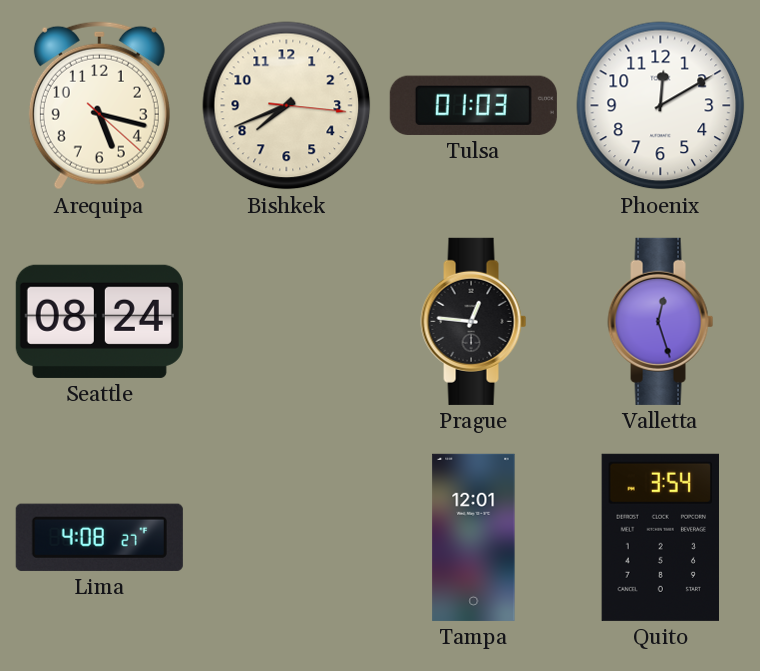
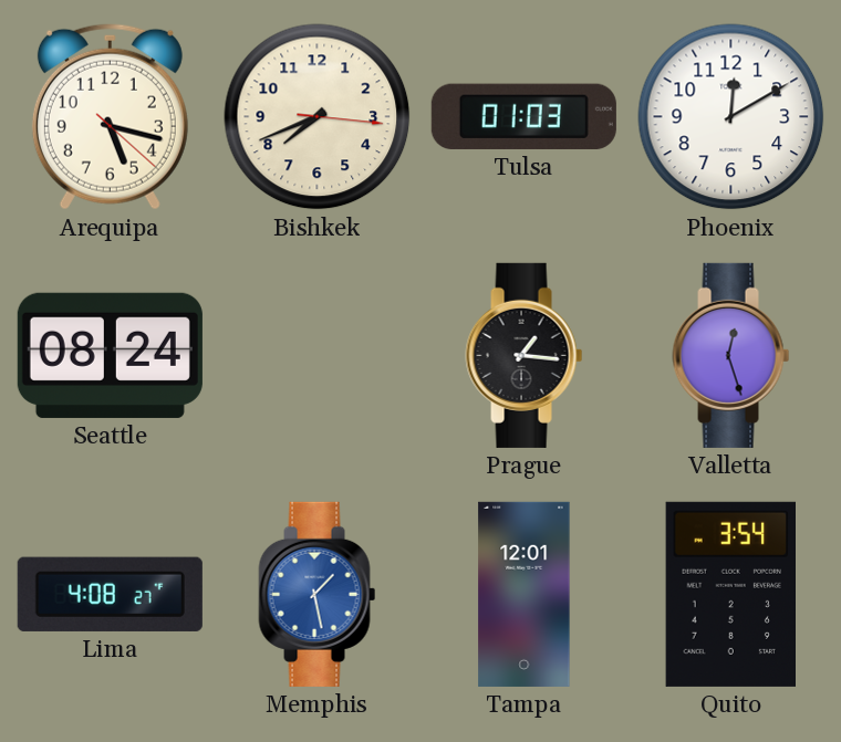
Prague: 12:46 -> 1:16 (525, 355)
Memphis: none -> 1:28 (318, 594)
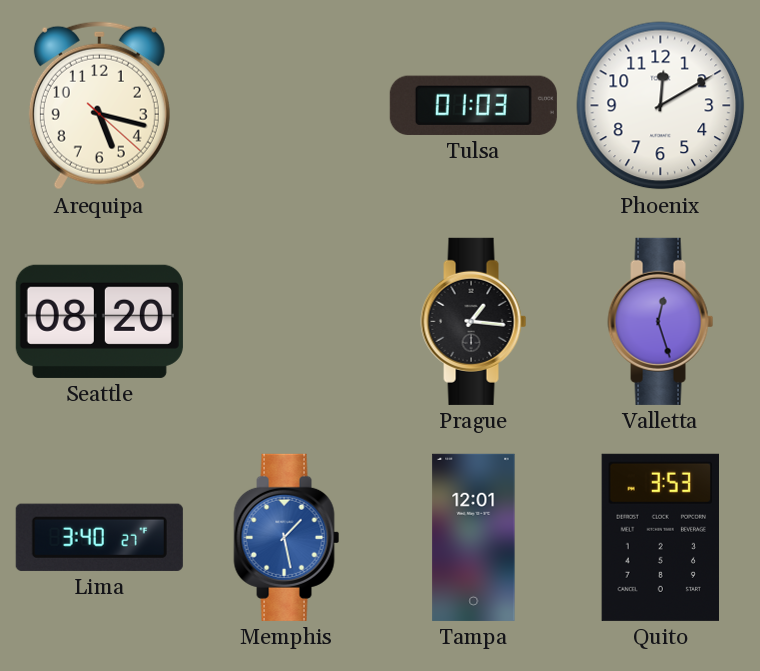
Bishkek: 7:41 -> none (318, 117)
Seattle: 08:24 -> 08:20 (99, 321)
Lima: 4:08 -> 3:40 (99, 537)
Quito: 3:54 -> 3:53 (660, 537)
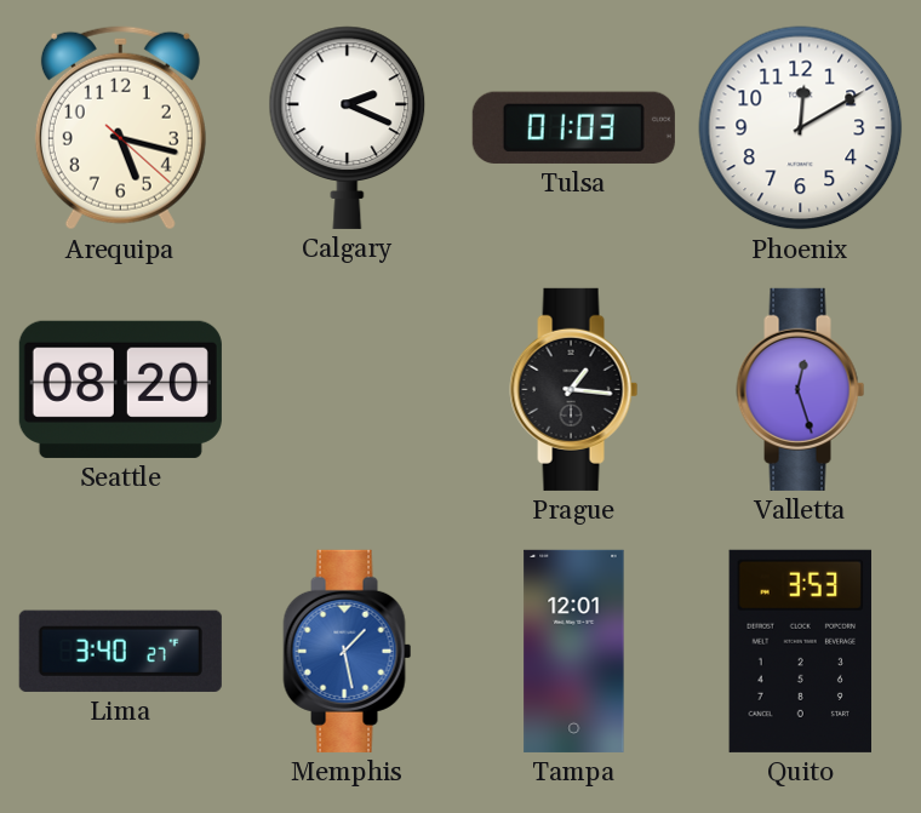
Calgary: none -> 2:19 (348, 127)
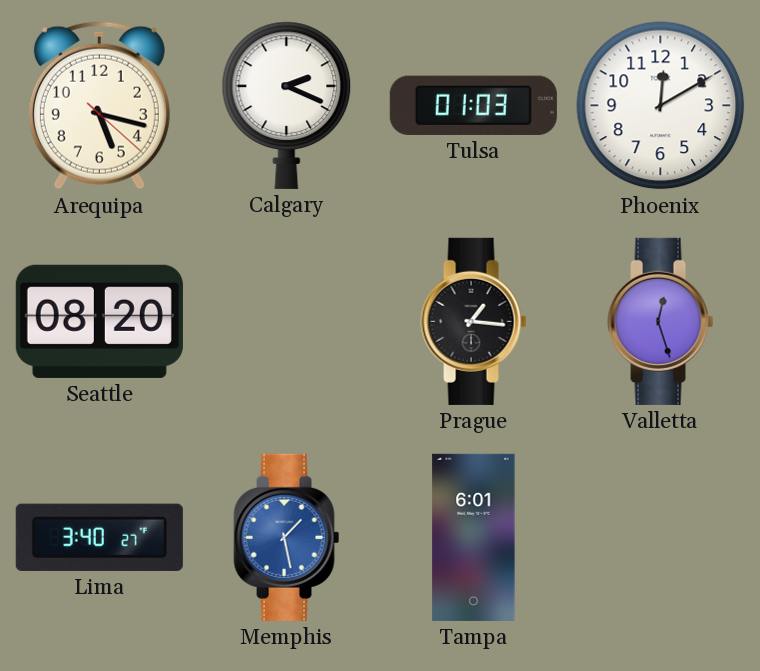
Tampa: 12:01 -> 6:01 (474, 537)
Quito: 3:53 -> none (800, 651)
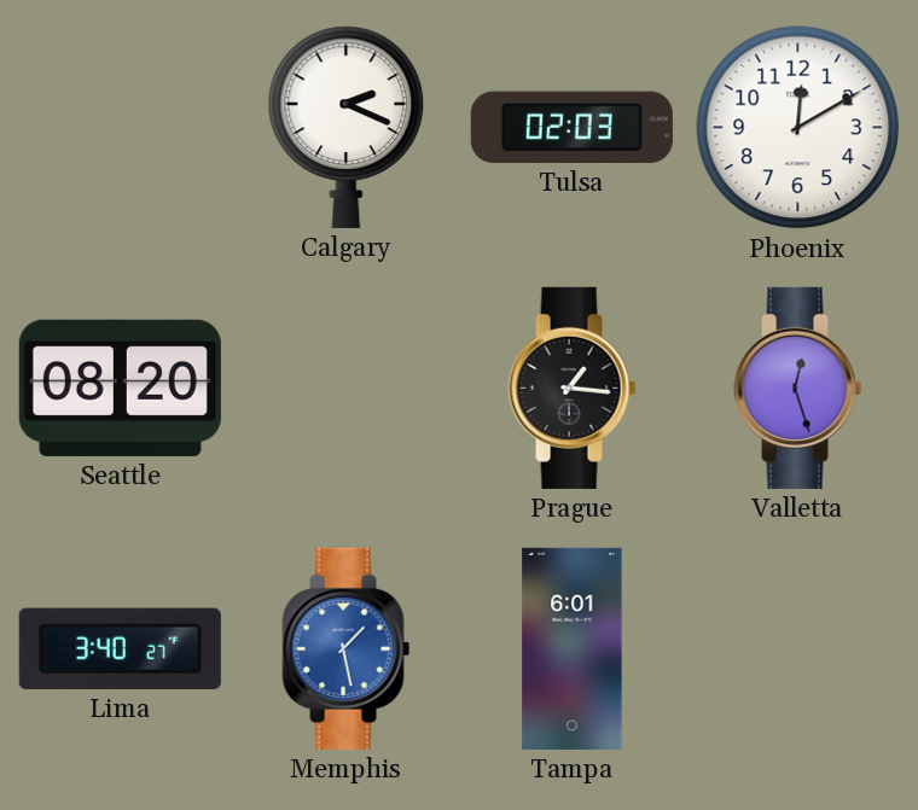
Arequipa: 5:17 -> none (99, 106)
Tulsa: 01:03 -> 02:03 (571, 127)
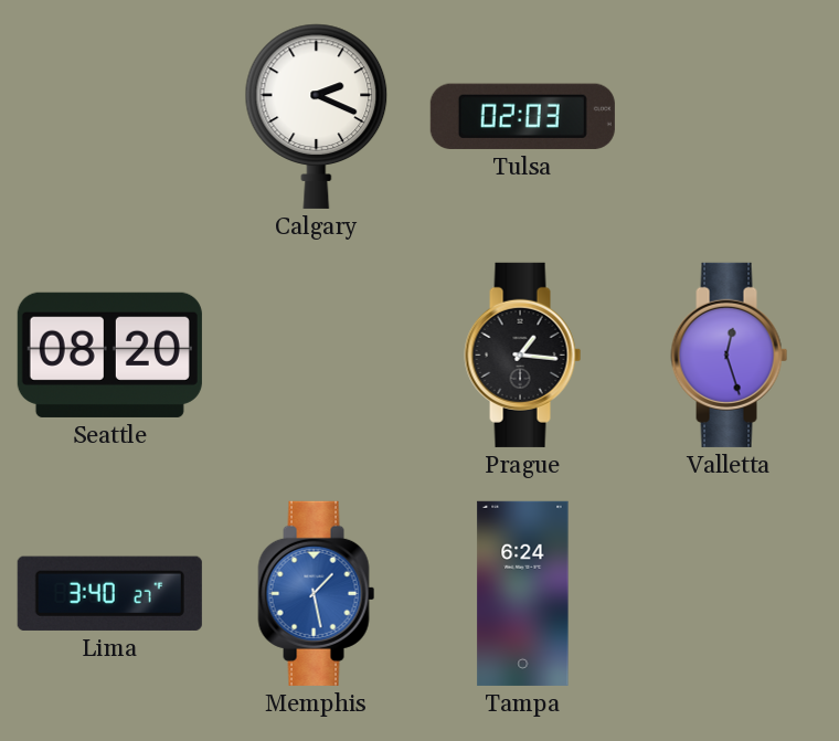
Phoenix: 12:10 -> none (798, 128)
Tampa: 6:01 -> 6:24 (523, 593)
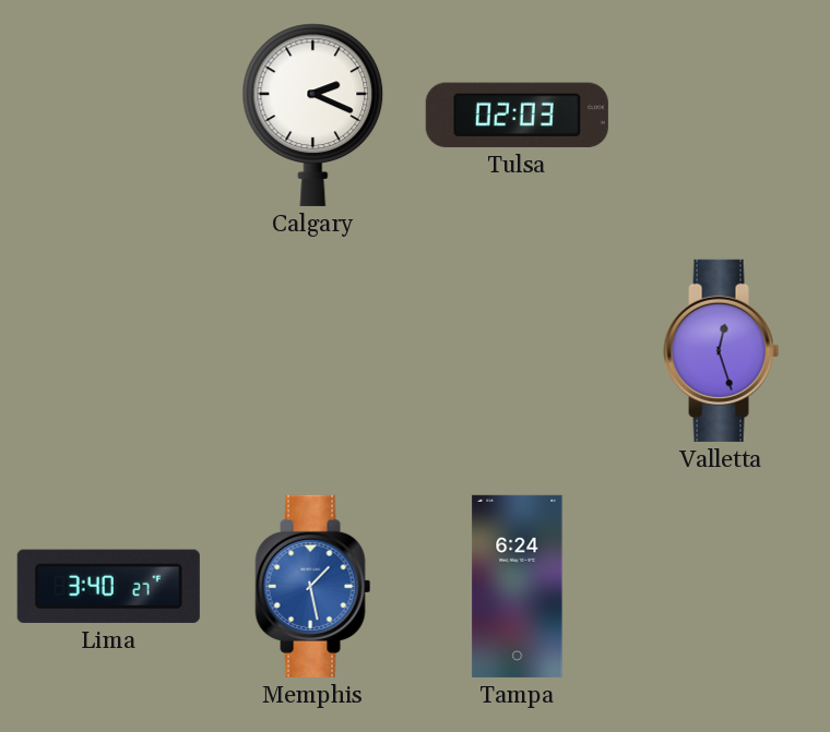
Seattle: 08:20 -> none (109, 354)
Prague: 1:16 -> none (523, 354)
